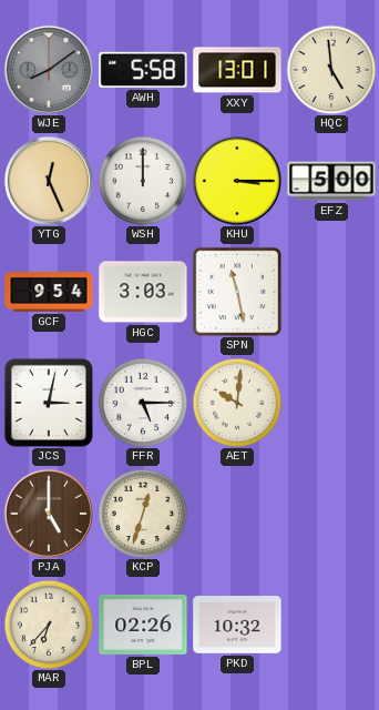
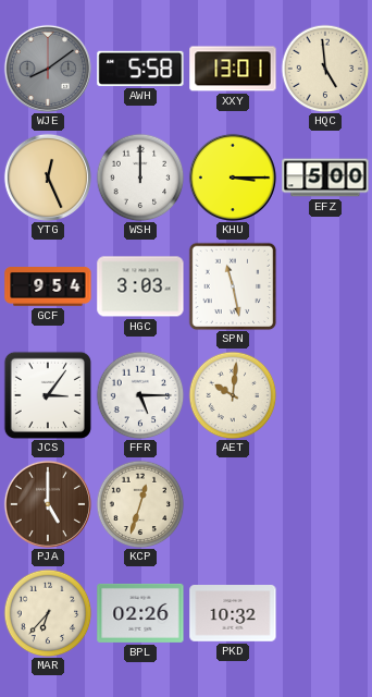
JCS: 3:02 -> 3:06 (47, 394)
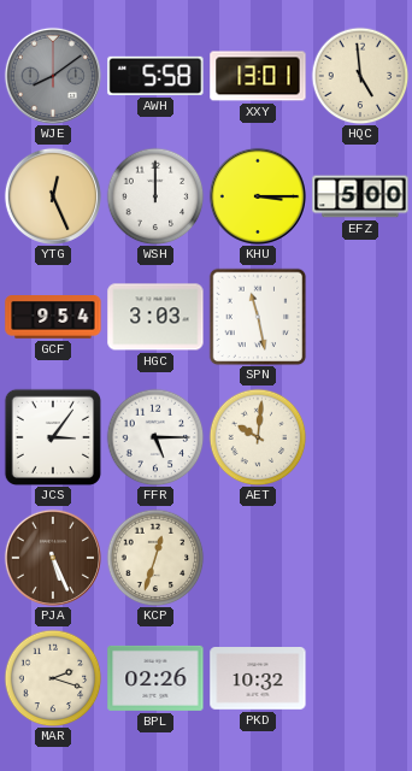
PJA: 5:00 -> 5:26 (53, 558)
MAR: 6:37 -> 2:18 (53, 678)
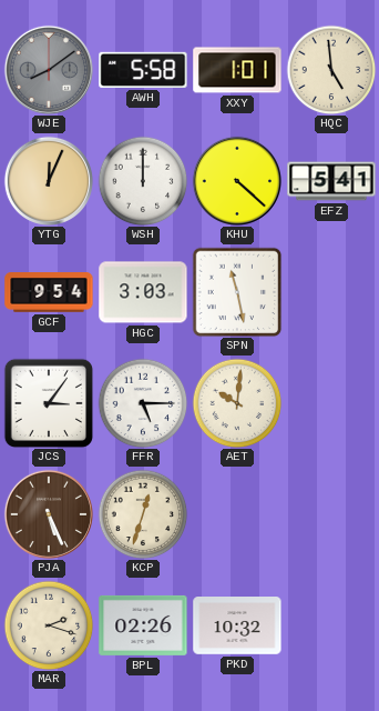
XXY: 13:01 -> 1:01 (237, 70)
YTG: 12:26 -> 12:04 (49, 181)
KHU: 3:15 -> 4:22 (237, 181)
EFZ: 5:00 -> 5:41 (331, 181)
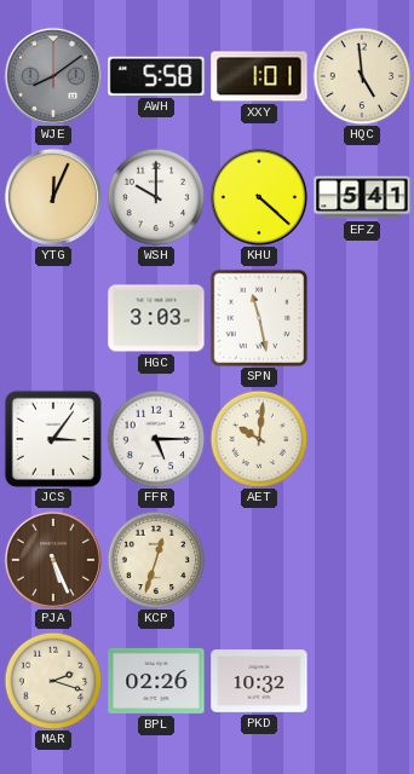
WSH: 12:00 -> 10:00 (156, 197)
GCF: 9:54 -> none (49, 292)
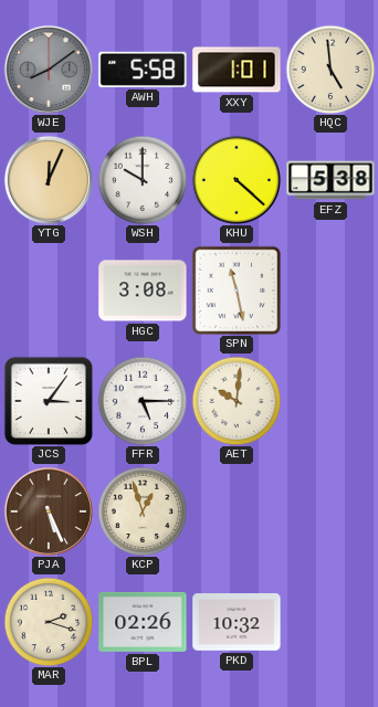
EFZ: 5:41 -> 5:38 (330, 180)
HGC: 3:03 -> 3:08 (143, 291)
KCP: 12:33 -> 12:57 (143, 511)
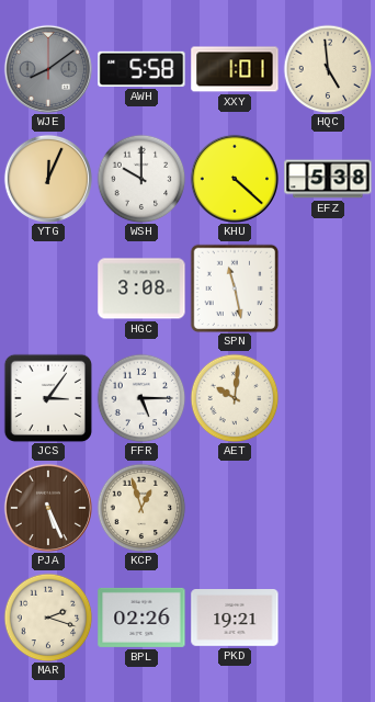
PKD: 10:32 -> 19:21 (235, 619)
